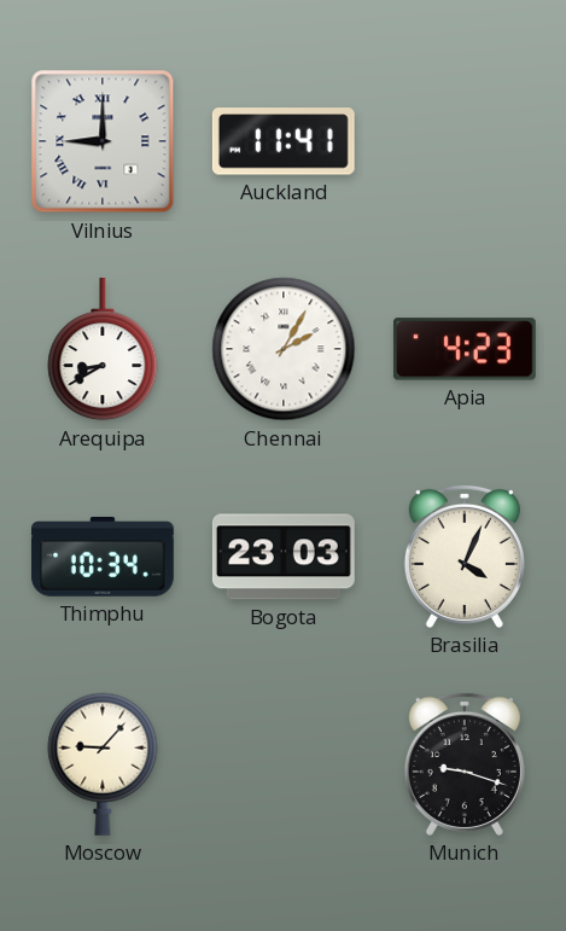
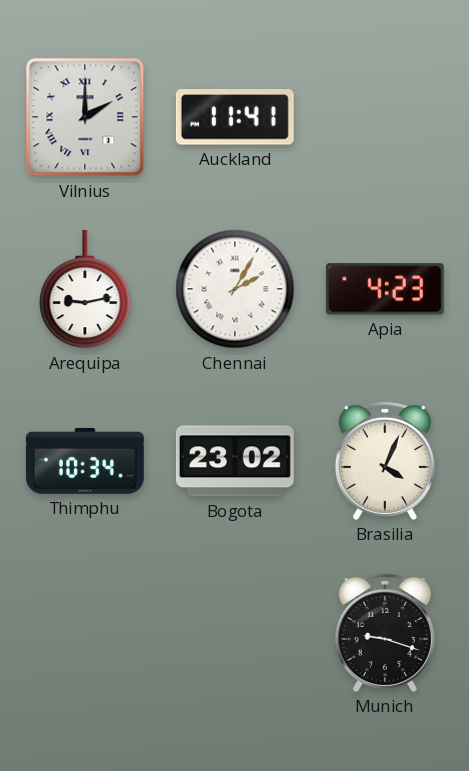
Vilnius: 9:00 -> 2:00 (85, 117)
Arequipa: 8:40 -> 9:13 (85, 289)
Bogota: 23:03 -> 23:02 (235, 461)
Moscow: 9:07 -> none (103, 764)
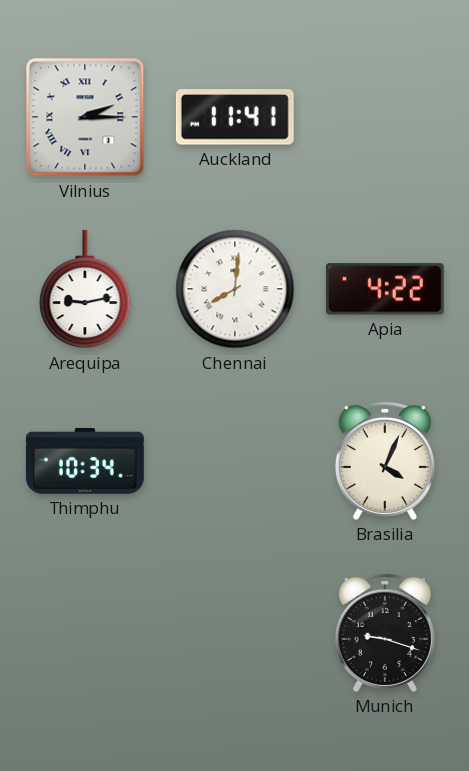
Vilnius: 2:00 -> 2:15 (85, 117)
Chennai: 2:05 -> 8:01 (235, 289)
Apia: 4:23 -> 4:22 (385, 289)
Bogota: 23:02 -> none (235, 461)
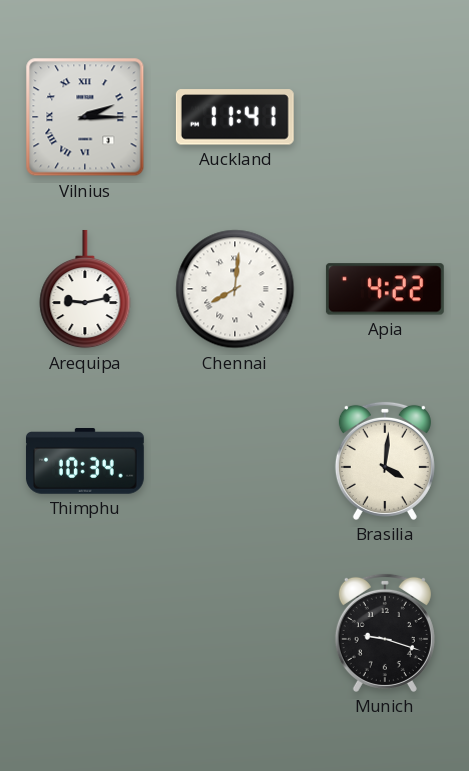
Brasilia: 4:04 -> 4:01 (385, 461)
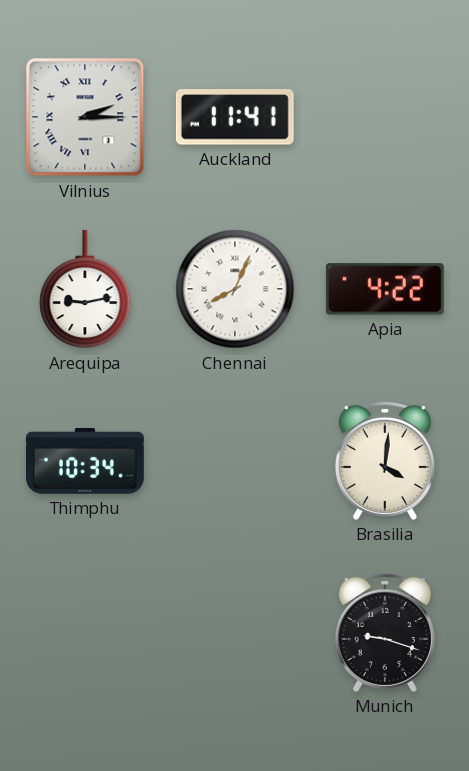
Chennai: 8:01 -> 8:04 (235, 289)
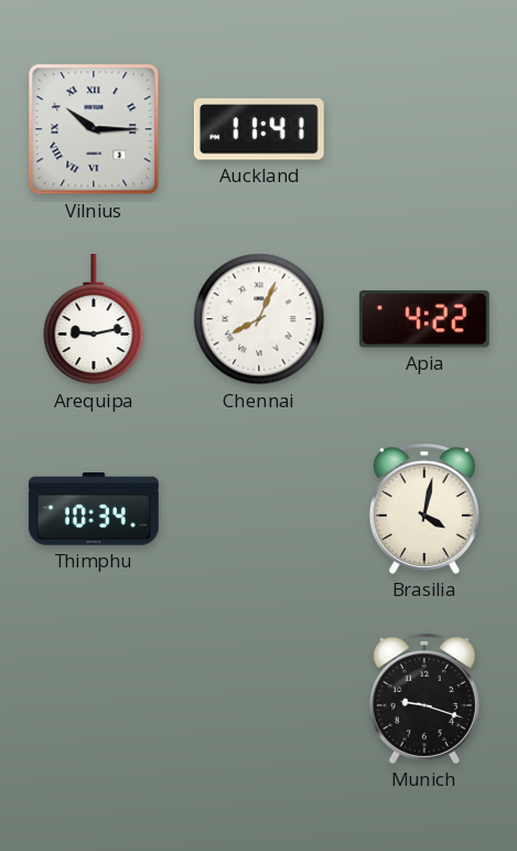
Vilnius: 2:15 -> 10:15 (94, 129)
Brasilia: 4:01 -> 4:02 (424, 509)
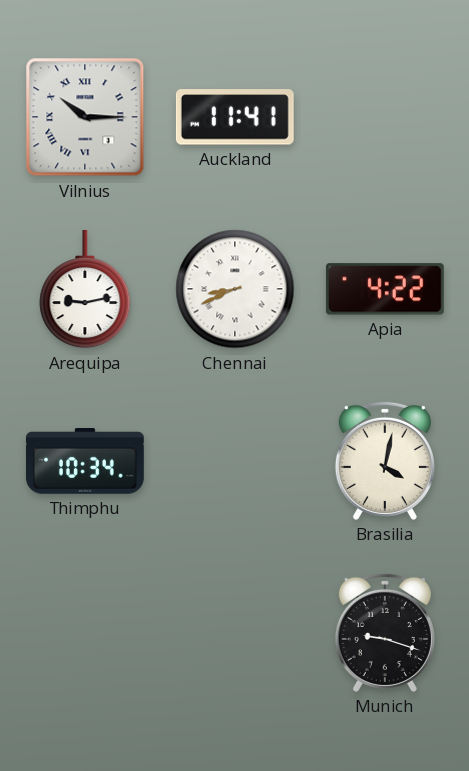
Chennai: 8:04 -> 8:41 (235, 289)
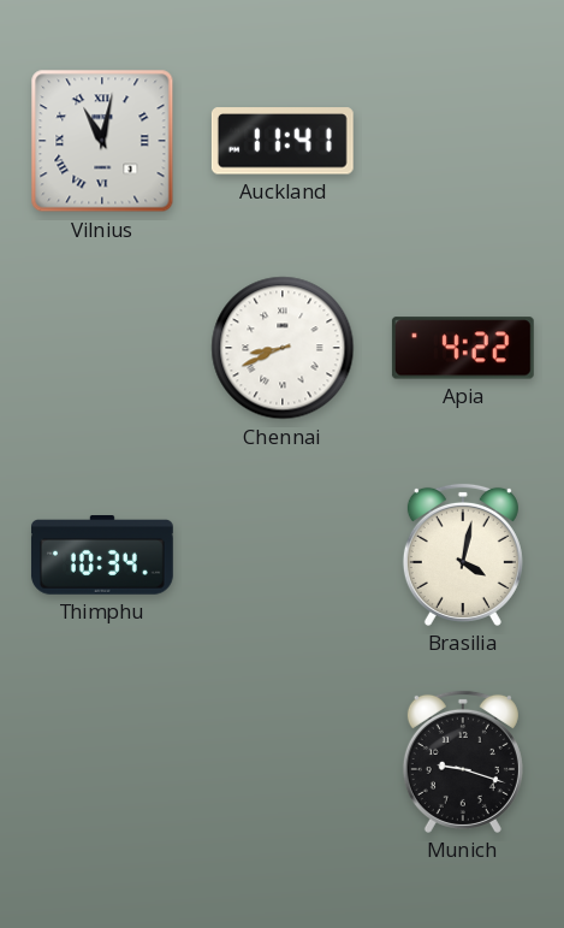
Vilnius: 10:15 -> 11:02 (102, 141)
Arequipa: 9:13 -> none (85, 289)
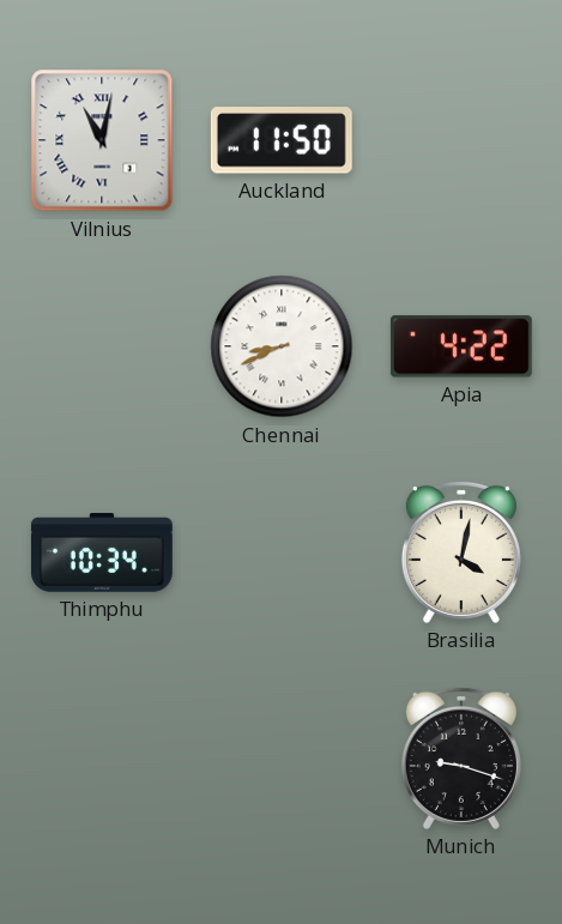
Auckland: 11:41 -> 11:50 (282, 140)
